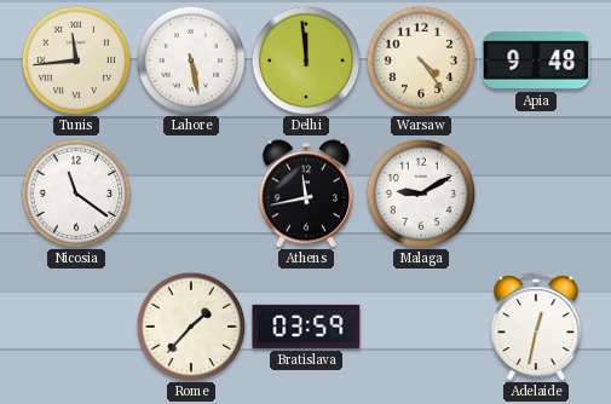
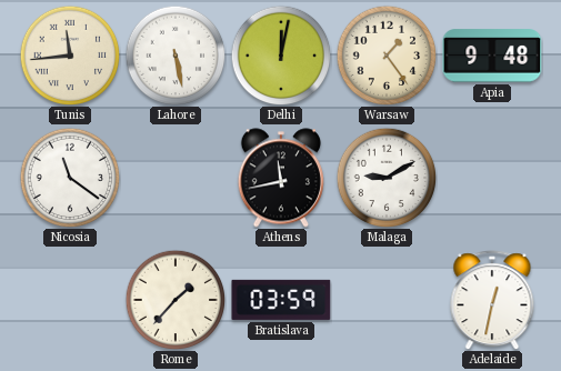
Delhi: 11:59 -> 12:02 (281, 56)
Warsaw: 4:24 -> 1:24 (387, 56)
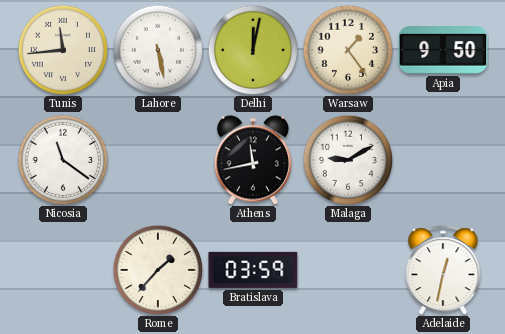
Apia: 9:48 -> 9:50 (443, 50)
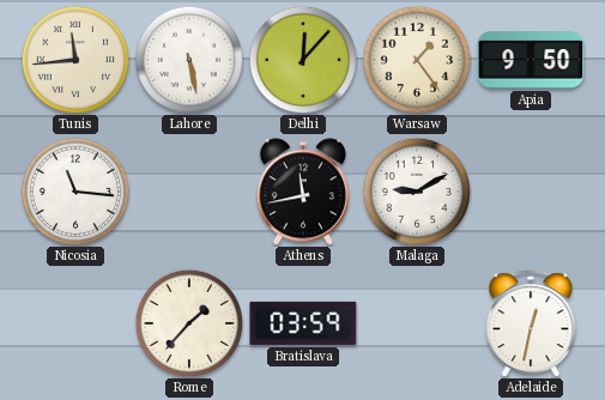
Delhi: 12:02 -> 12:07 (303, 60)
Nicosia: 11:21 -> 11:16 (75, 192)
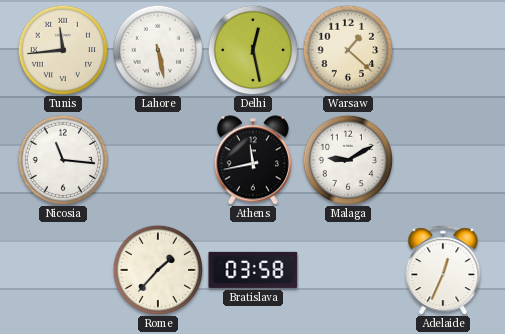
Delhi: 12:07 -> 12:28 (253, 50)
Warsaw: 1:24 -> 1:22 (348, 50)
Apia: 9:50 -> none (531, 60)
Bratislava: 03:59 -> 03:58 (253, 270)
Adelaide: 12:32 -> 12:34 (443, 270)
